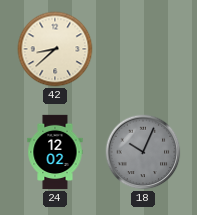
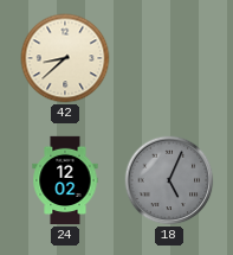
18: 10:04 -> 5:04 (169, 180)
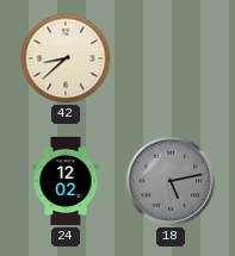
18: 5:04 -> 5:13 (171, 181)
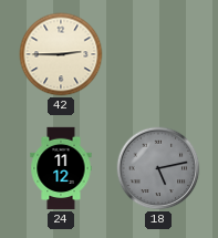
42: 8:38 -> 2:45 (61, 54)
24: 12:02 -> 11:12 (61, 168)
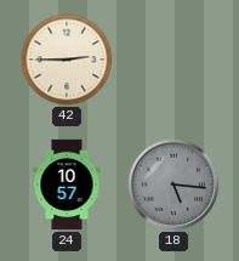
24: 11:12 -> 10:57 (67, 185)
18: 5:13 -> 5:16 (173, 185)
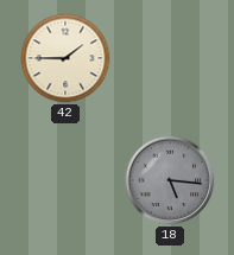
42: 2:45 -> 1:45 (65, 58)
24: 10:57 -> none (67, 185)
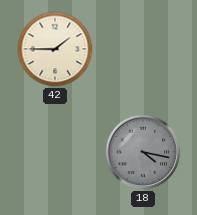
18: 5:16 -> 4:17 (143, 152)
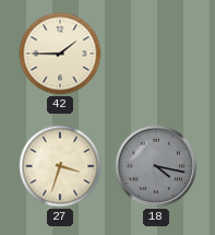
27: none -> 3:33 (60, 166)
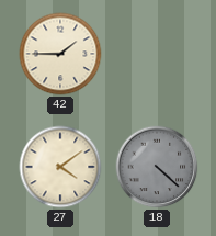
27: 3:33 -> 4:09 (60, 167)
18: 4:17 -> 4:22 (157, 167)
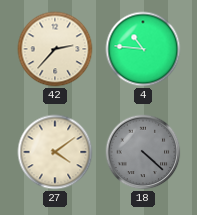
42: 1:45 -> 2:37 (55, 49)
4: none -> 10:46 (143, 49)
